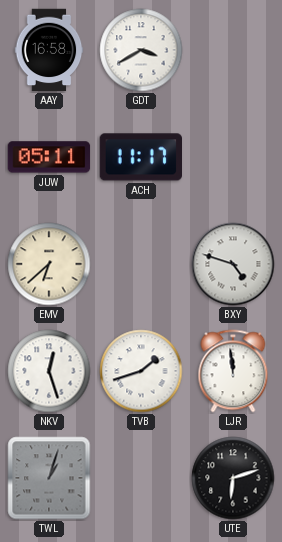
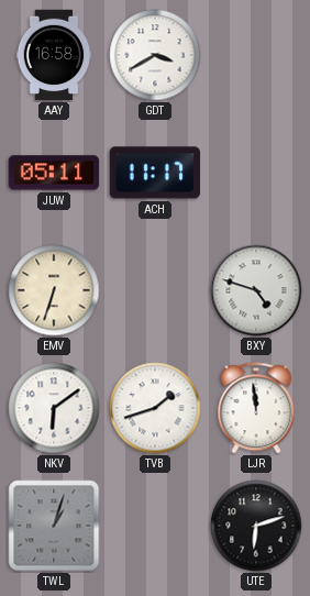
EMV: 6:38 -> 6:33 (54, 290)
NKV: 12:27 -> 6:09 (54, 408)
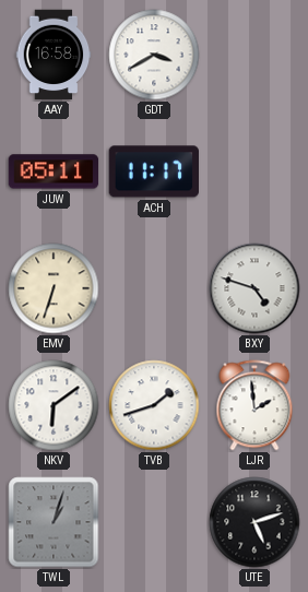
LJR: 11:59 -> 1:59 (254, 405)
UTE: 6:12 -> 5:12 (254, 522)
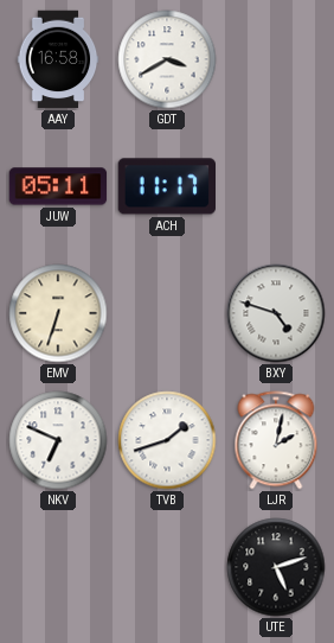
NKV: 6:09 -> 6:49 (58, 440)
LJR: 1:59 -> 2:02 (276, 440)
TWL: 1:03 -> none (54, 522)
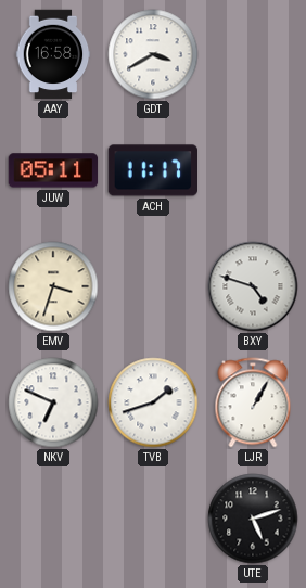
EMV: 6:33 -> 3:33 (53, 286)
LJR: 2:02 -> 1:05 (253, 402)
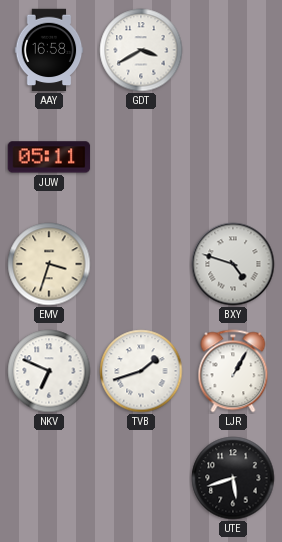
ACH: 11:17 -> none (152, 170)
UTE: 5:12 -> 5:42 (233, 478)
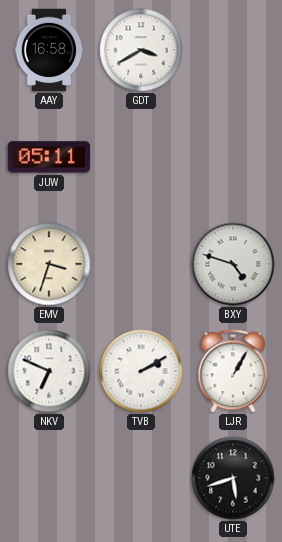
TVB: 1:42 -> 2:10 (141, 371)
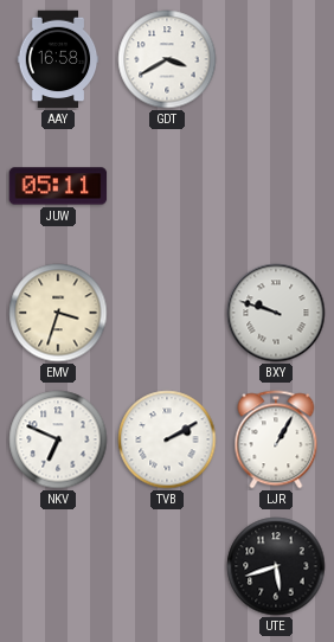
BXY: 4:48 -> 9:48 (276, 313)
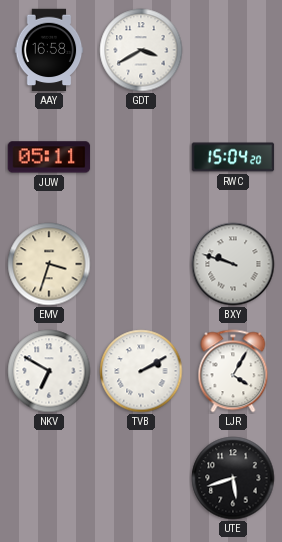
RWC: none -> 15:04 (233, 157)
NKV: 6:49 -> 6:50 (49, 371)
LJR: 1:05 -> 4:05 (233, 371)
